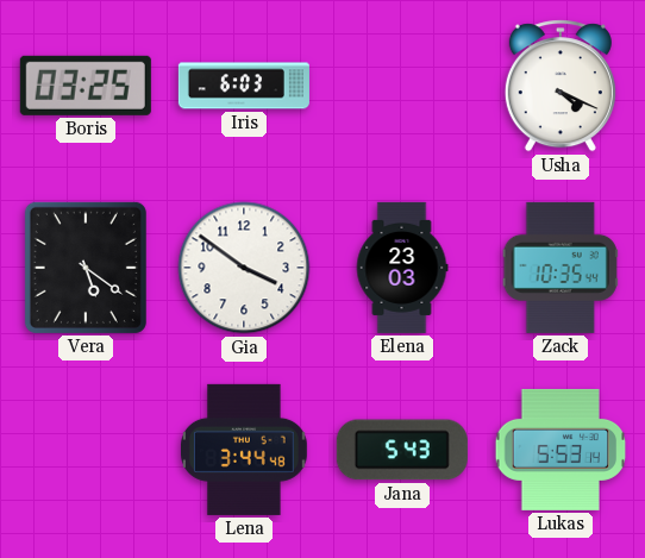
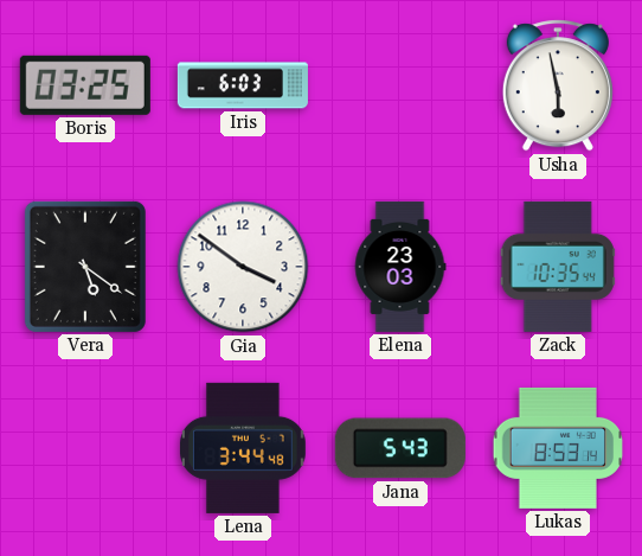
Usha: 4:19 -> 5:58 (558, 85)
Lukas: 5:53 -> 8:53 (558, 448)
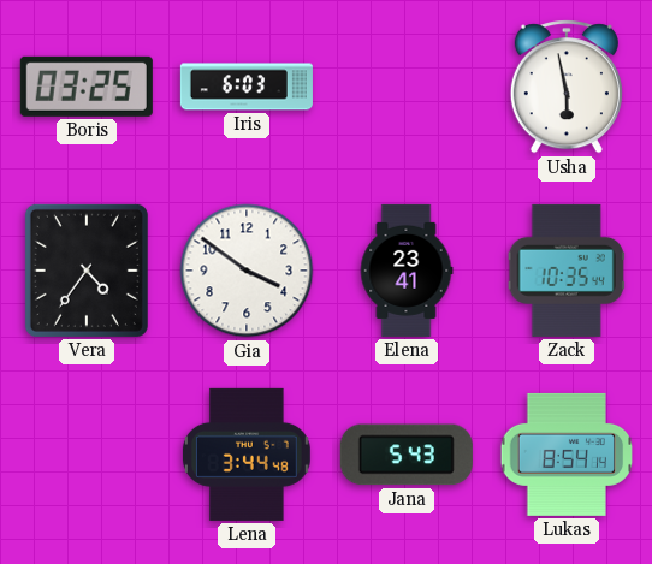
Vera: 5:21 -> 4:36 (87, 271)
Elena: 23:03 -> 23:41 (407, 271)
Lukas: 8:53 -> 8:54 (567, 455)
